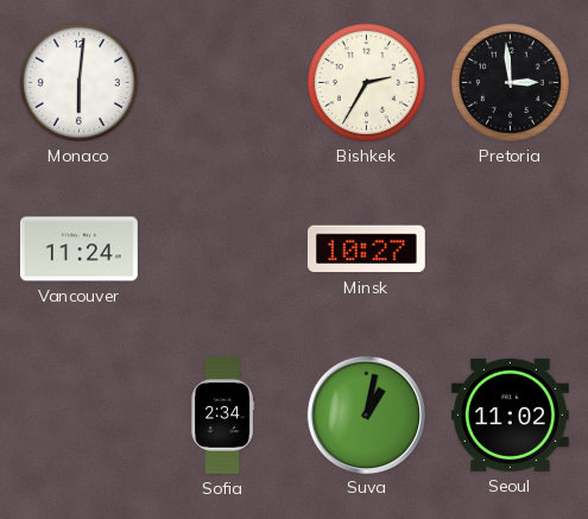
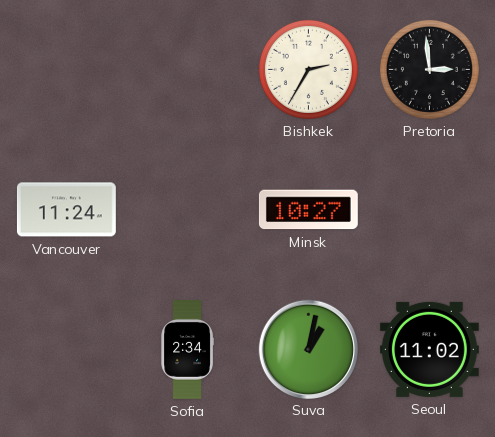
Monaco: 6:01 -> none (78, 82)
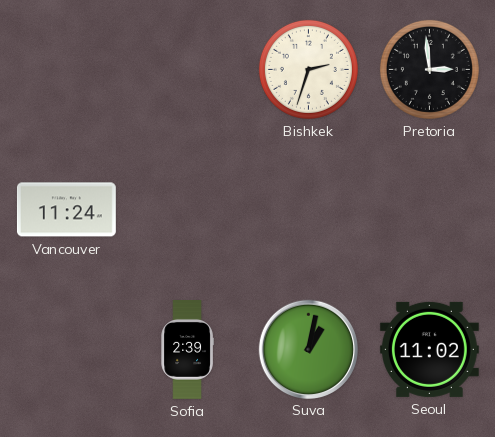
Bishkek: 2:35 -> 2:33 (308, 69)
Minsk: 10:27 -> none (308, 210)
Sofia: 2:34 -> 2:39 (187, 350)
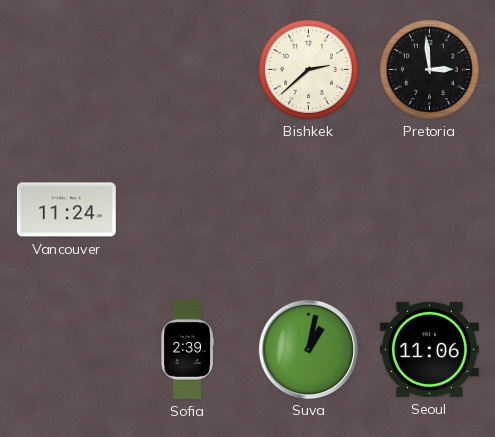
Bishkek: 2:33 -> 2:38 (308, 69)
Seoul: 11:02 -> 11:06 (429, 349)
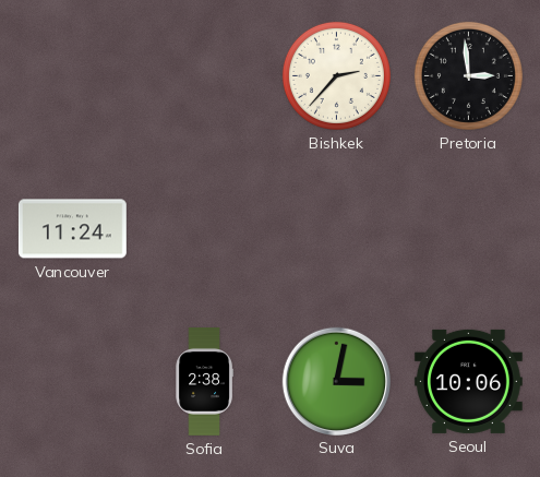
Bishkek: 2:38 -> 2:37 (336, 75)
Sofia: 2:39 -> 2:38 (204, 382)
Suva: 1:02 -> 3:02 (336, 381)
Seoul: 11:06 -> 10:06 (468, 381)
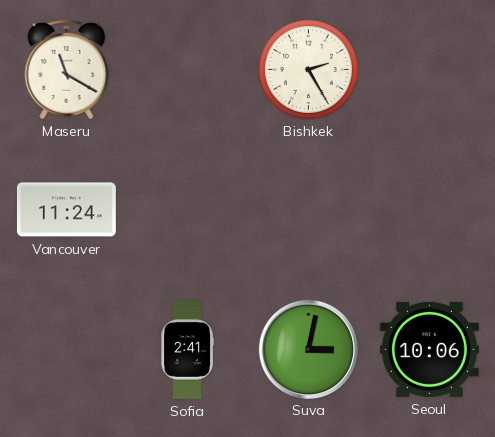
Maseru: none -> 11:20 (67, 69)
Bishkek: 2:37 -> 2:25 (308, 69)
Pretoria: 2:59 -> none (468, 75)
Sofia: 2:38 -> 2:41 (187, 350)
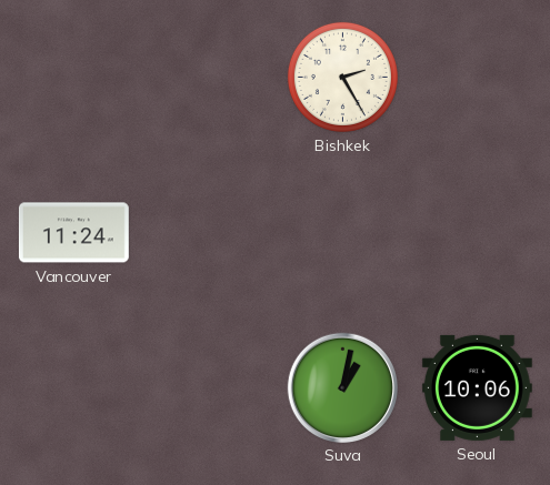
Maseru: 11:20 -> none (67, 69)
Sofia: 2:41 -> none (187, 350)
Suva: 3:02 -> 1:02 (342, 387)
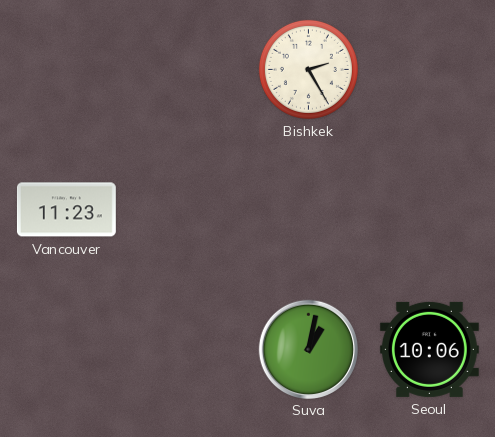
Vancouver: 11:24 -> 11:23 (66, 210)
